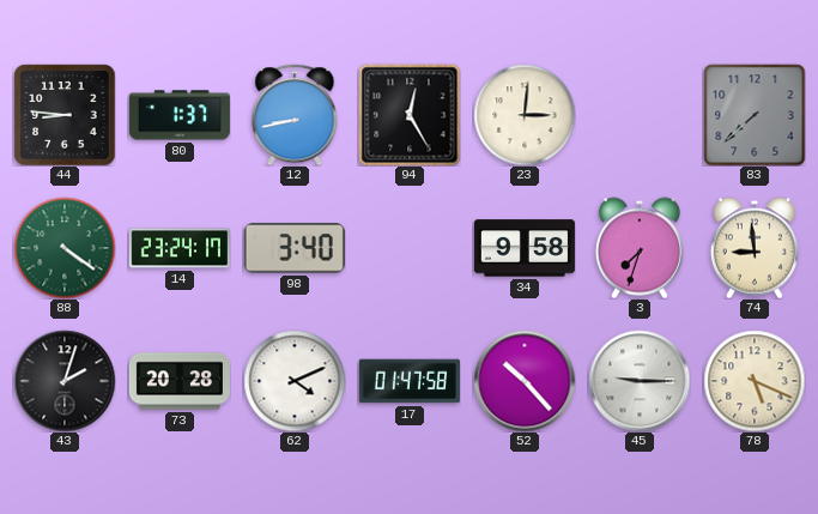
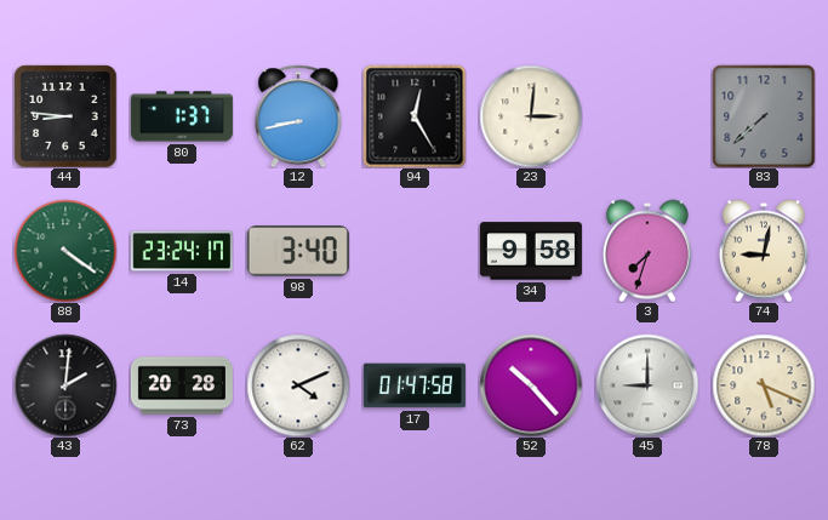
74: 8:59 -> 9:02 (764, 251)
43: 2:03 -> 2:01 (65, 385)
45: 9:15 -> 9:00 (647, 385)
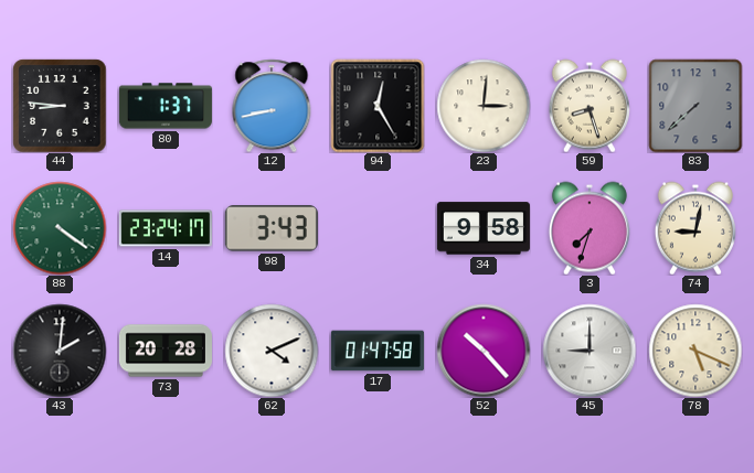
59: none -> 8:27 (590, 106)
98: 3:40 -> 3:43 (272, 228)
